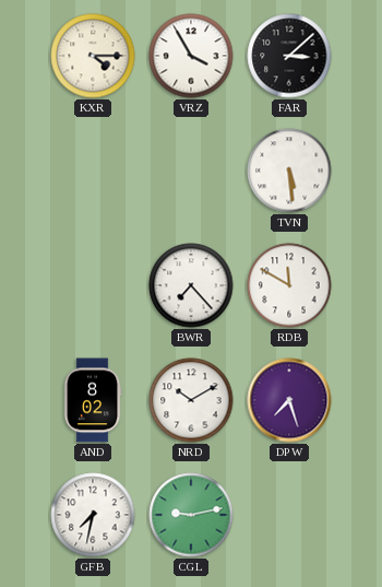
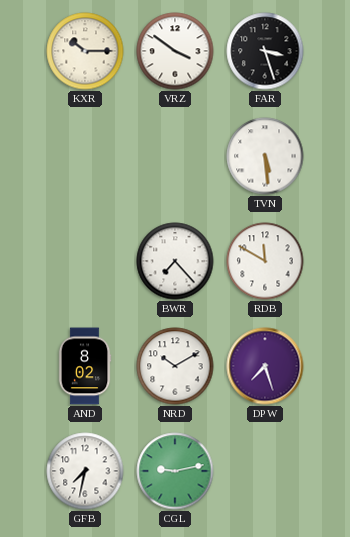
KXR: 4:15 -> 10:15 (85, 51)
VRZ: 3:55 -> 3:51 (175, 51)
FAR: 3:08 -> 3:27 (265, 51)
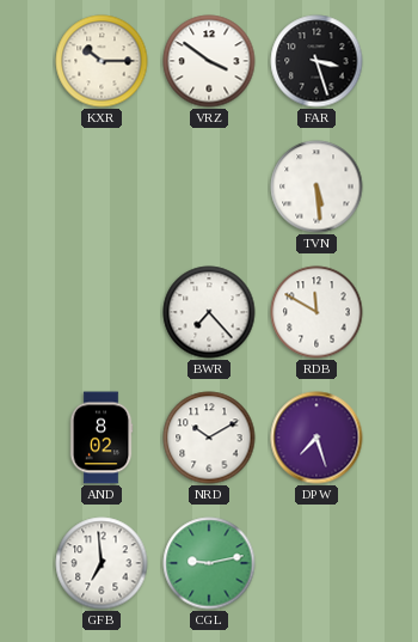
GFB: 7:32 -> 6:59 (102, 563)
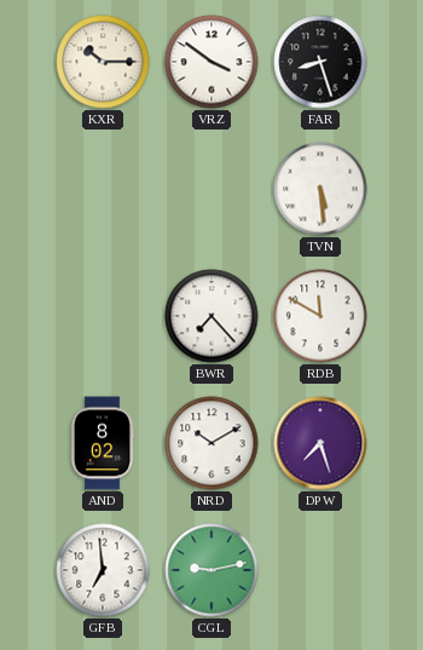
FAR: 3:27 -> 8:27 (320, 62)
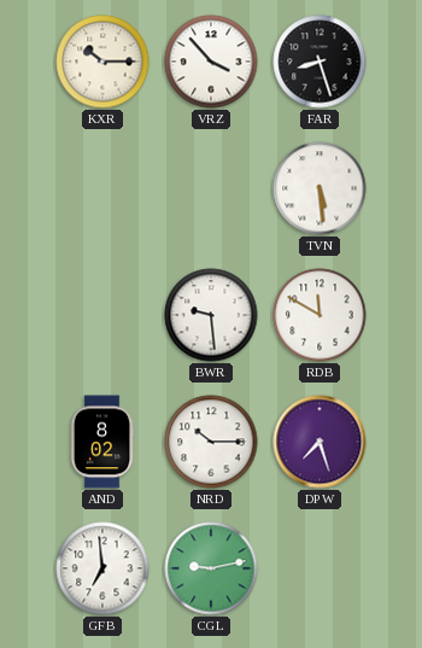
VRZ: 3:51 -> 3:53 (211, 62)
BWR: 7:23 -> 9:29 (211, 315)
NRD: 10:10 -> 10:15 (211, 442)
